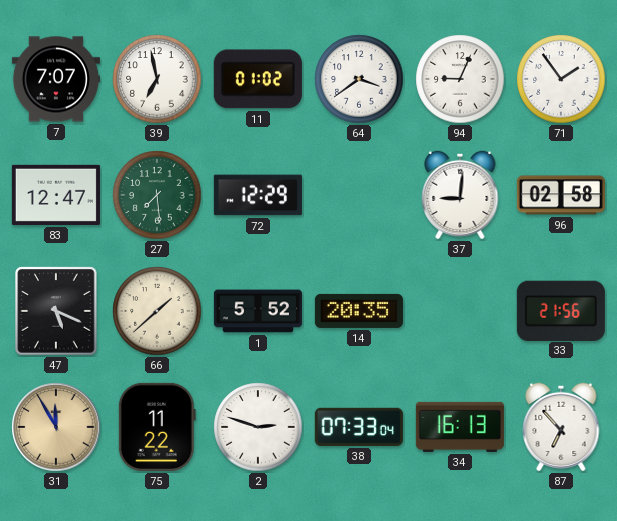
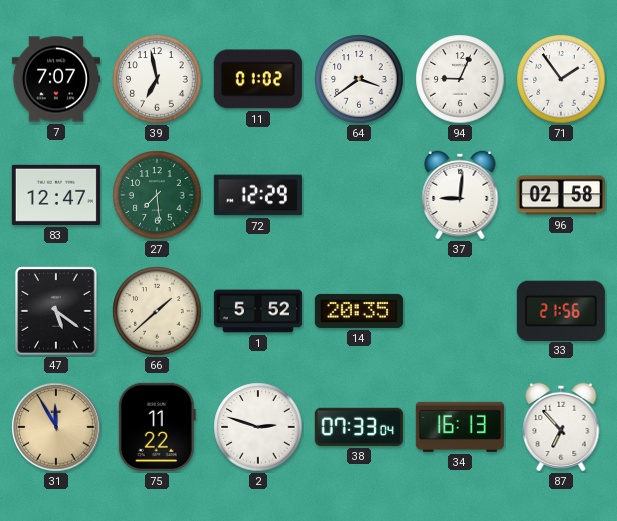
47: 5:19 -> 5:21 (56, 311)
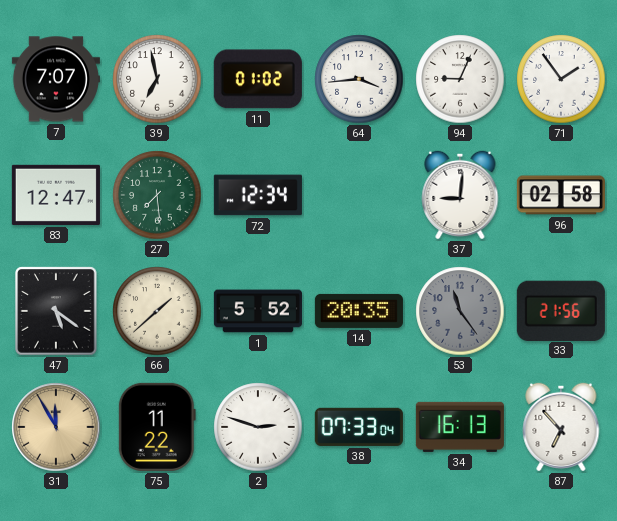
64: 3:39 -> 3:44 (359, 79)
72: 12:29 -> 12:34 (258, 195)
53: none -> 11:24 (460, 311)
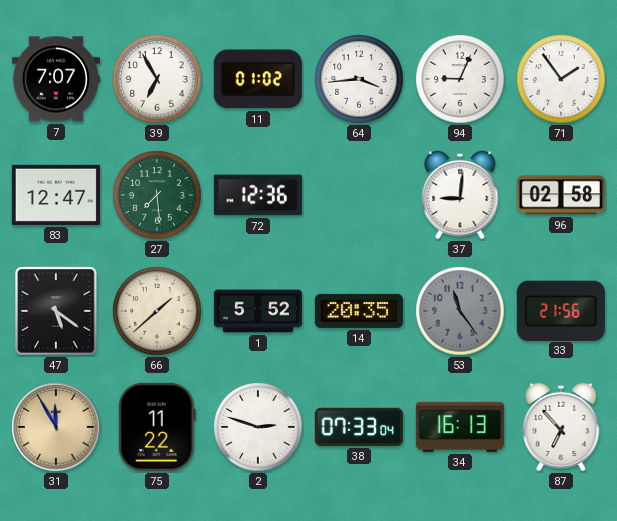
39: 6:58 -> 6:55 (157, 79)
72: 12:34 -> 12:36 (258, 195)
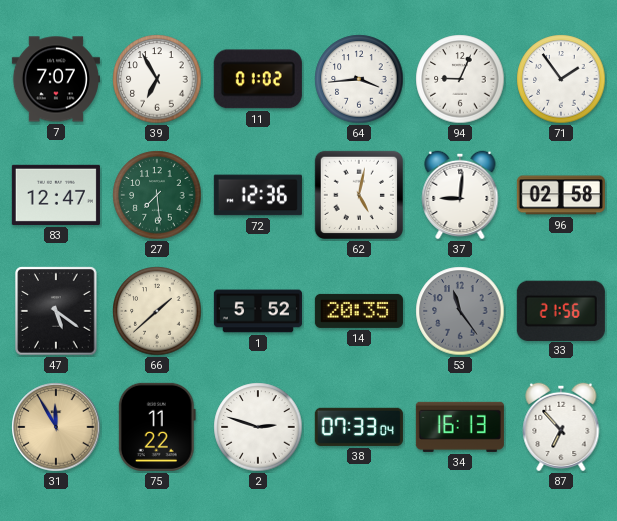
62: none -> 5:02 (359, 195)
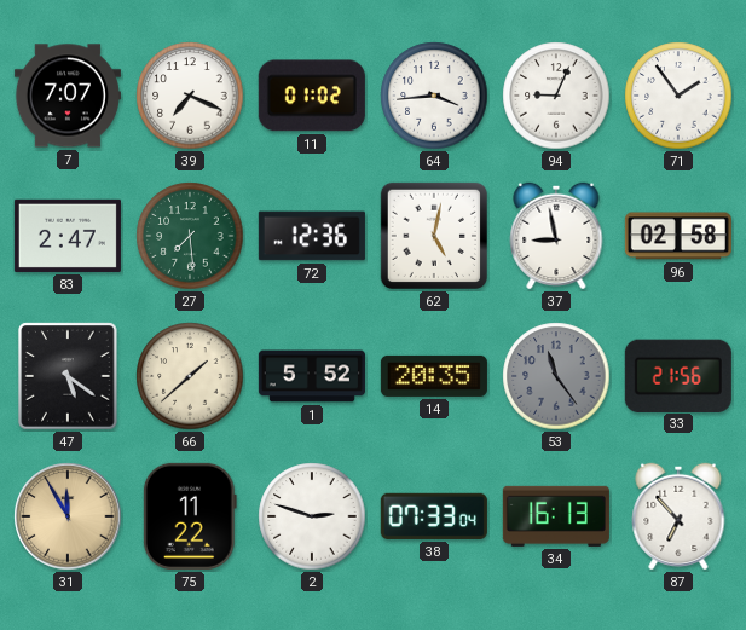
39: 6:55 -> 7:19 (190, 96)
83: 12:47 -> 2:47 (68, 236)
37: 9:01 -> 8:58 (556, 236)
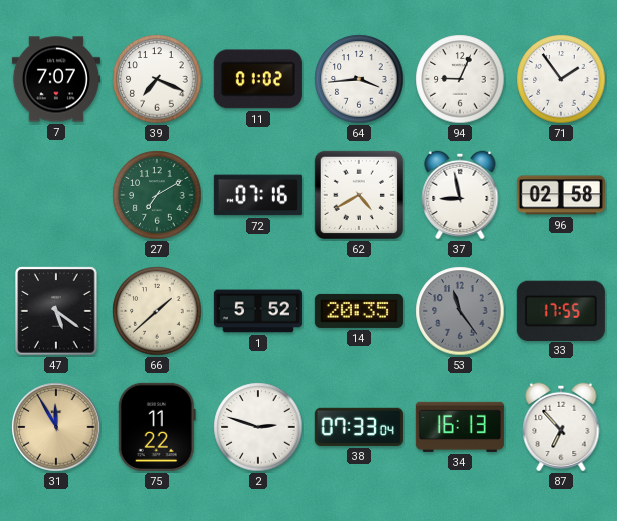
83: 2:47 -> none (68, 236)
27: 7:29 -> 7:10 (157, 195)
72: 12:36 -> 07:16 (258, 195)
62: 5:02 -> 4:40 (359, 195)
33: 21:56 -> 17:55 (561, 310)
